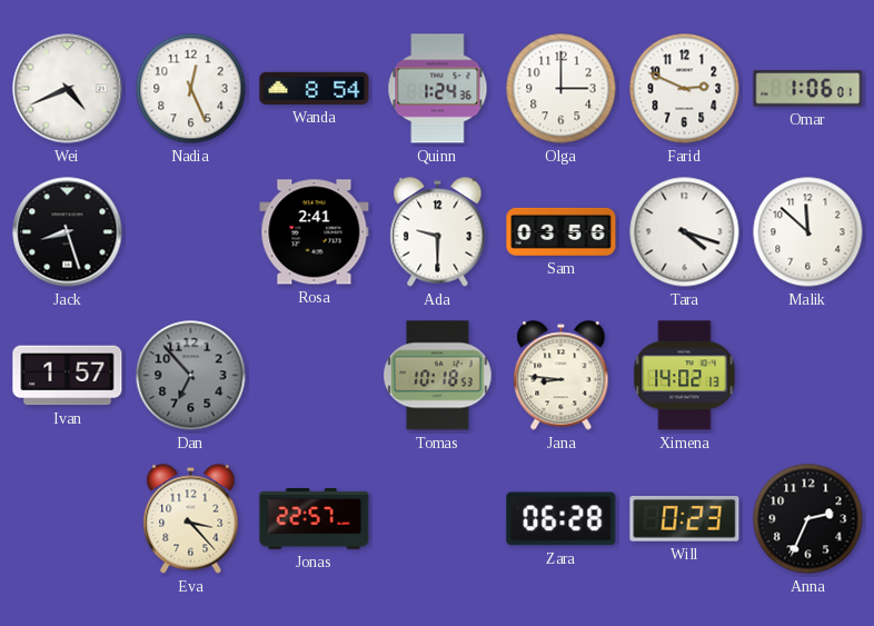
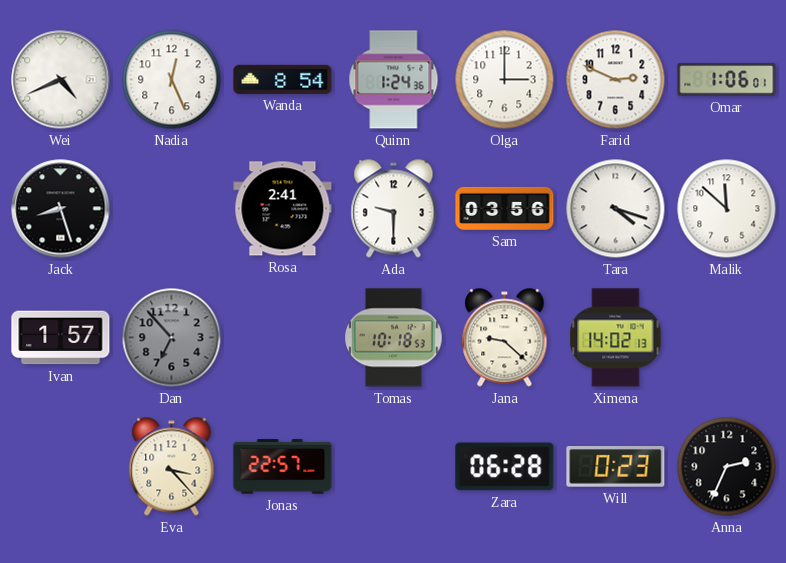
Jana: 8:46 -> 9:22 (505, 338)
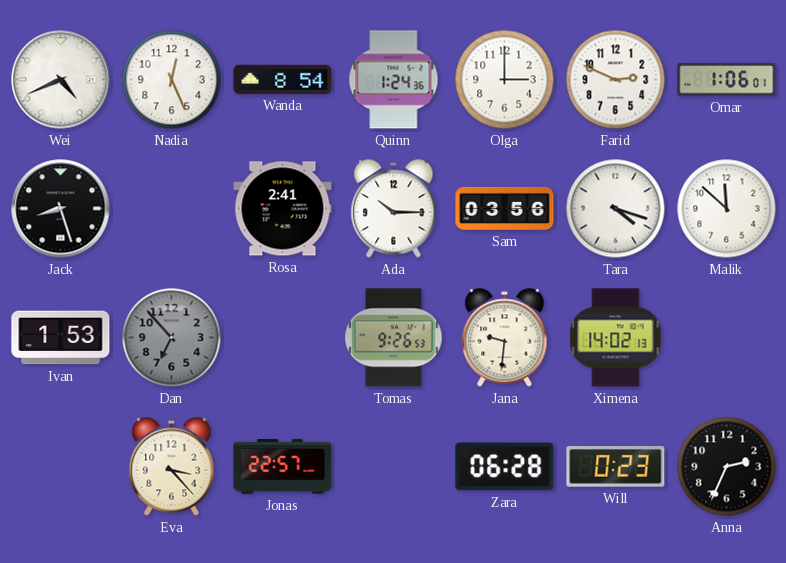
Ada: 9:30 -> 10:15 (394, 209)
Ivan: 1:57 -> 1:53 (61, 338)
Tomas: 10:18 -> 9:26 (394, 338)
Jana: 9:22 -> 9:31 (505, 338)
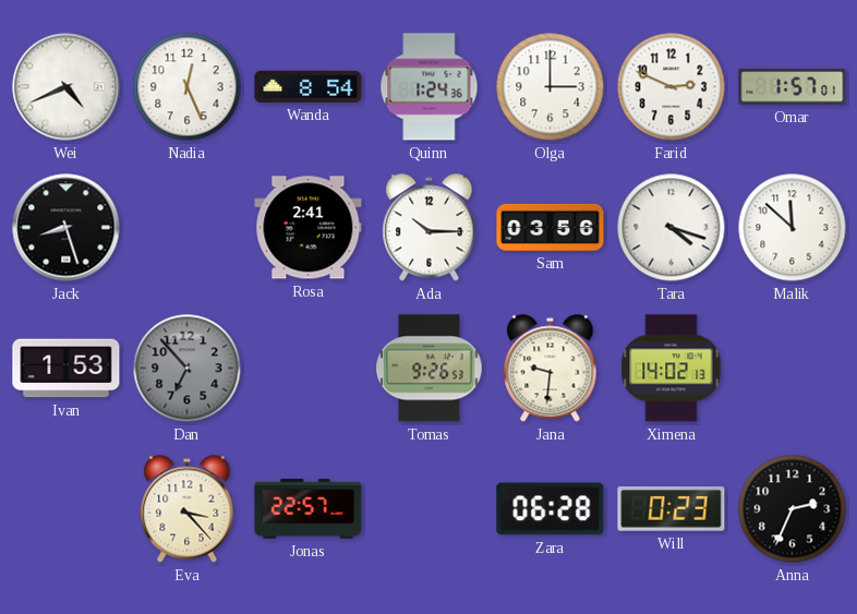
Omar: 1:06 -> 1:57 (793, 87)
